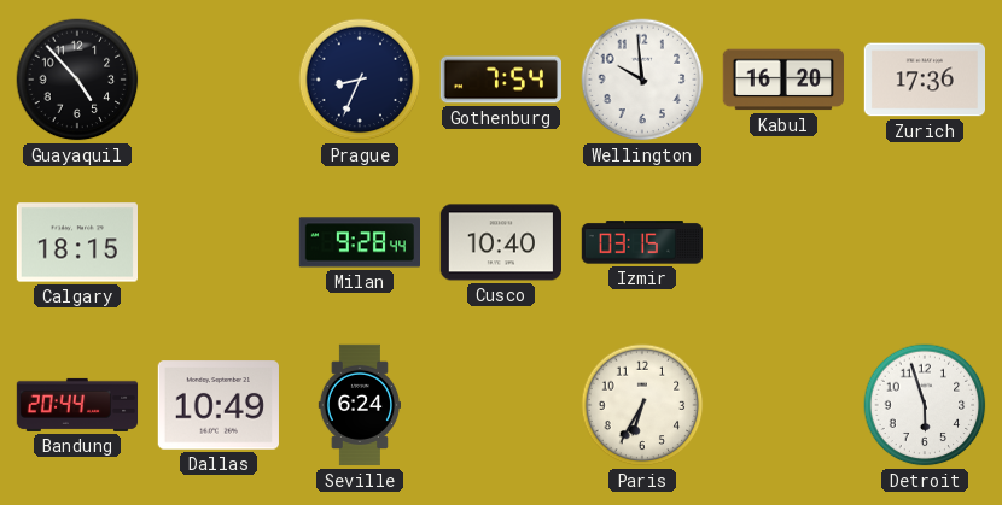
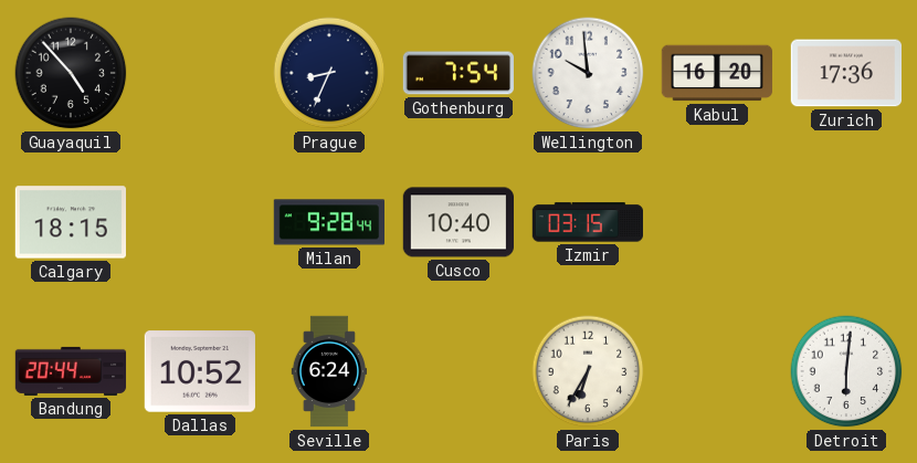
Dallas: 10:49 -> 10:52 (200, 371)
Detroit: 5:57 -> 6:01 (846, 371)
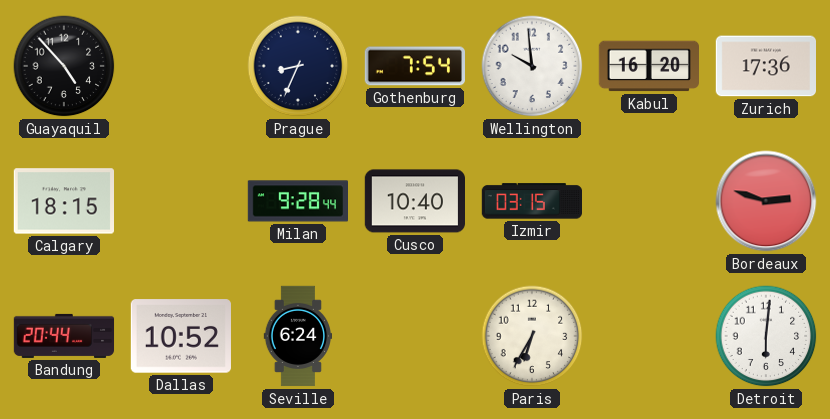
Bordeaux: none -> 2:48 (766, 201)
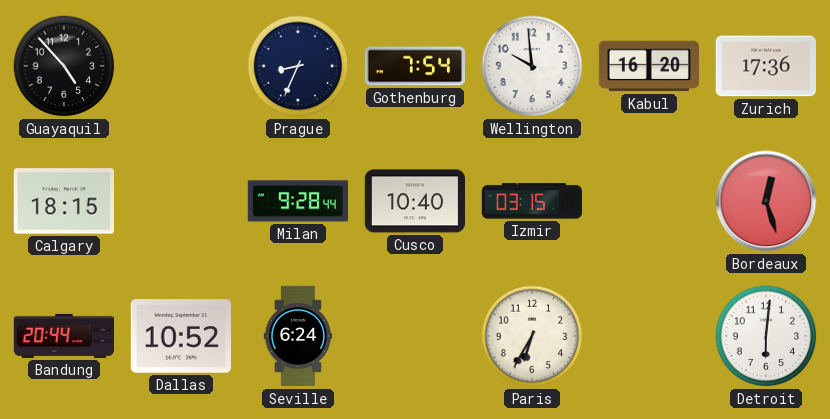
Bordeaux: 2:48 -> 12:27 (766, 201)
